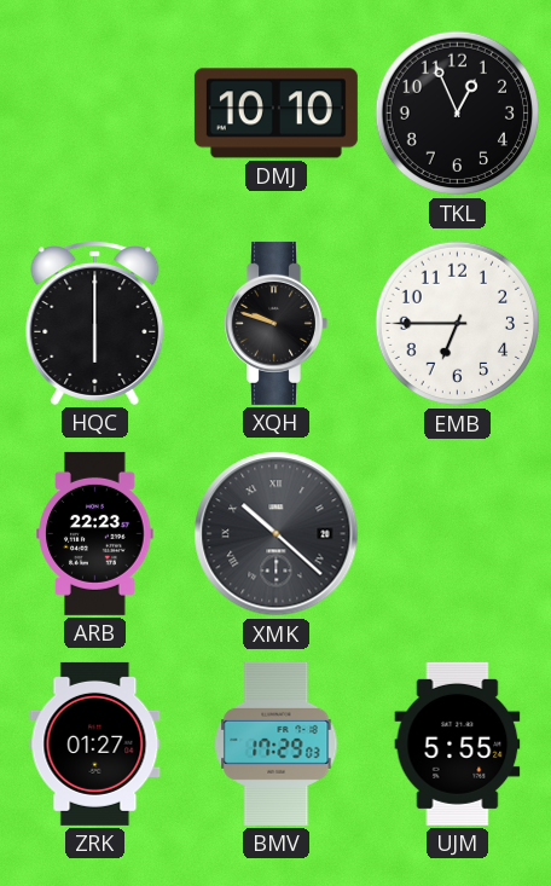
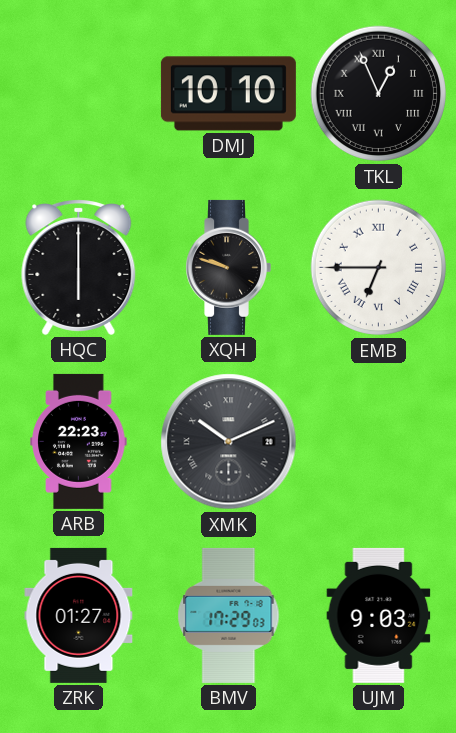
TKL numerals: Arabic -> Roman (379, 94)
EMB numerals: Arabic -> Roman (379, 268)
XMK: 10:22 -> 10:11 (229, 442)
UJM: 5:55 -> 9:03 (379, 615)
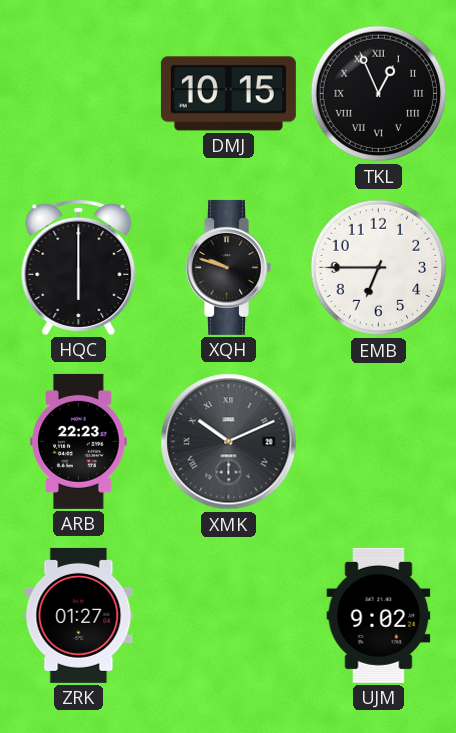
DMJ: 10:10 -> 10:15 (228, 94)
EMB numerals: Roman -> Arabic (379, 268)
BMV: 17:29 -> none (229, 615)
UJM: 9:03 -> 9:02 (379, 615)
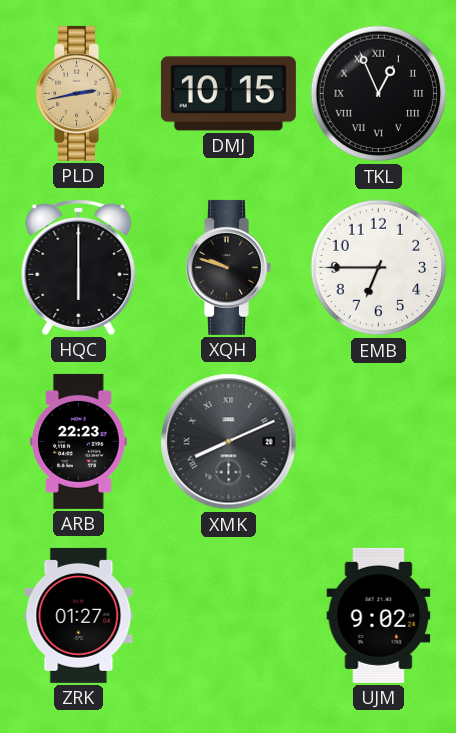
PLD: none -> 2:43 (78, 93)
XMK: 10:11 -> 8:11 (229, 442)
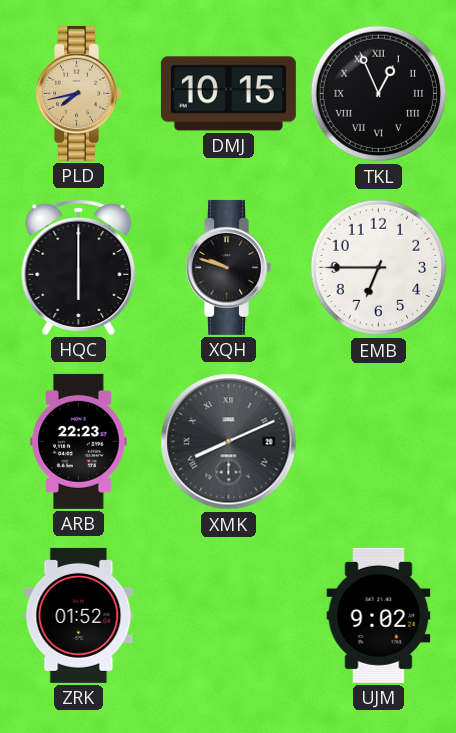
PLD: 2:43 -> 7:43 (78, 93)
ZRK: 01:27 -> 01:52 (79, 615)
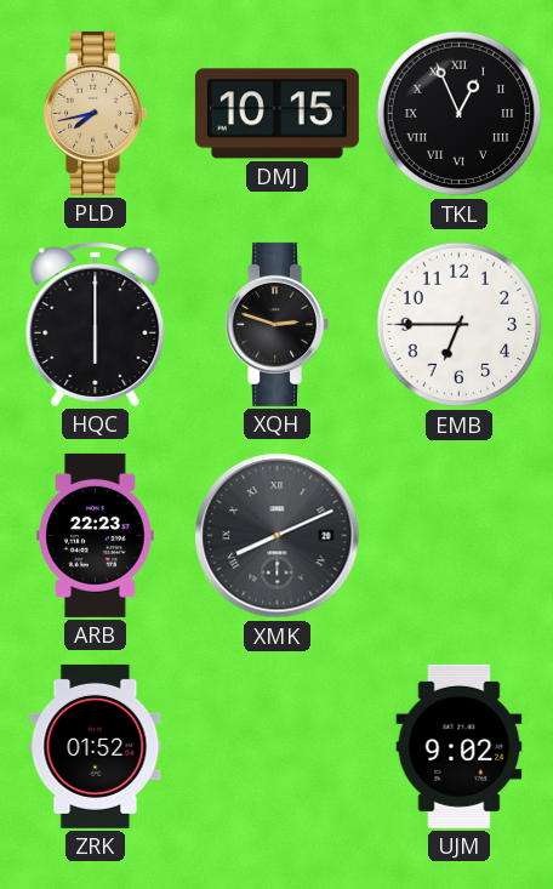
XQH: 9:48 -> 2:48 (276, 324)
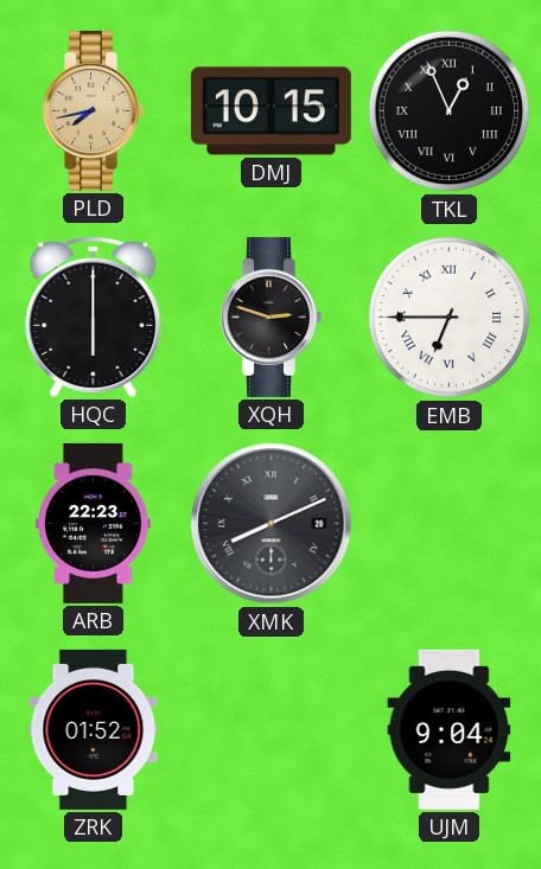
EMB numerals: Arabic -> Roman (450, 318)
UJM: 9:02 -> 9:04 (450, 729)
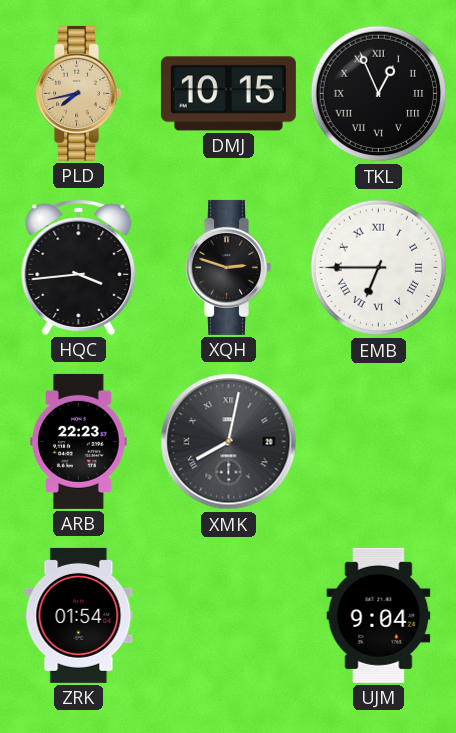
HQC: 6:00 -> 3:44 (79, 267)
XMK: 8:11 -> 8:02 (229, 442)
ZRK: 01:52 -> 01:54 (79, 615)
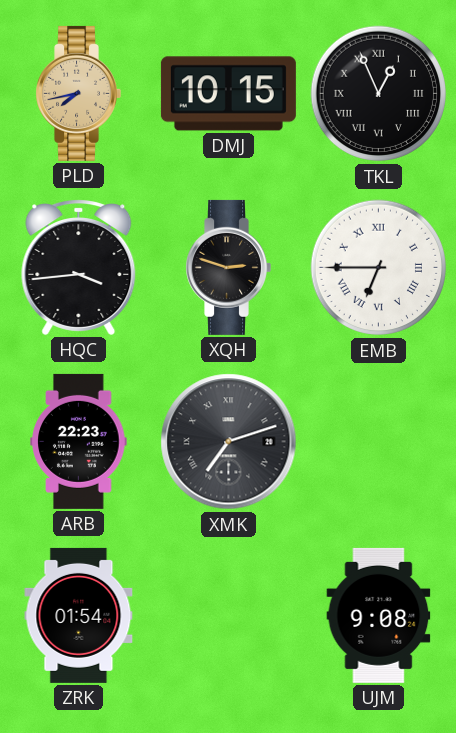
XMK: 8:02 -> 7:12 (229, 442)
UJM: 9:04 -> 9:08 (379, 615)
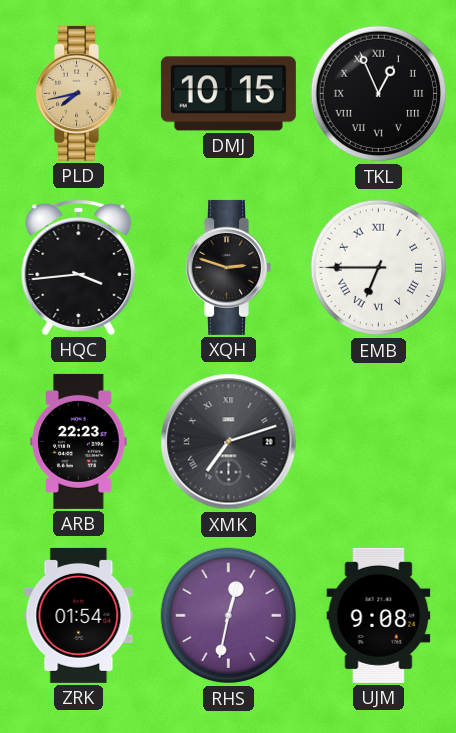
RHS: none -> 12:32 (229, 616)
